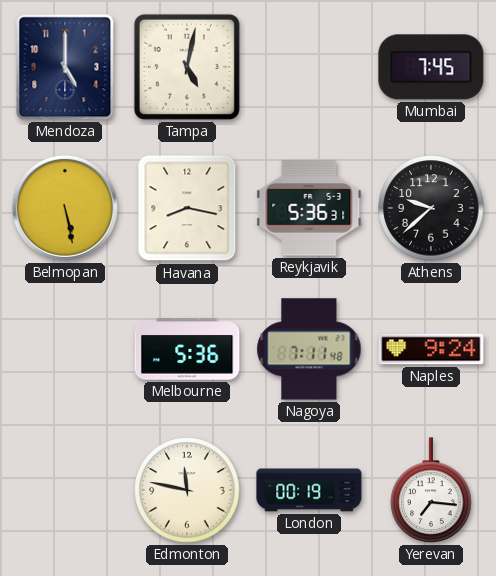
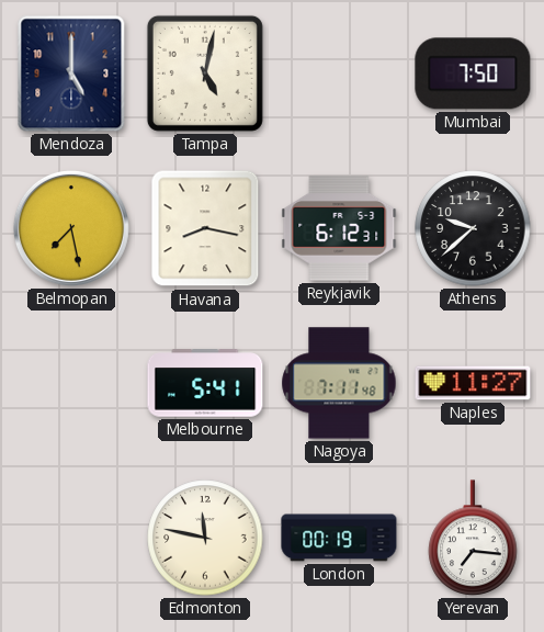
Mumbai: 7:45 -> 7:50 (473, 74)
Belmopan: 5:28 -> 7:28 (71, 228)
Reykjavik: 5:36 -> 6:12 (339, 228)
Melbourne: 5:36 -> 5:41 (205, 383)
Naples: 9:24 -> 11:27 (473, 383)
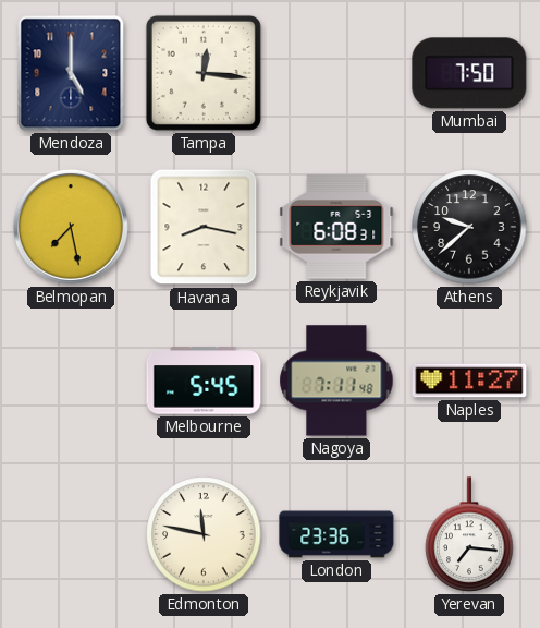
Tampa: 5:02 -> 12:16 (204, 73)
Reykjavik: 6:12 -> 6:08 (336, 227)
Melbourne: 5:41 -> 5:45 (204, 381)
London: 00:19 -> 23:36 (336, 534)
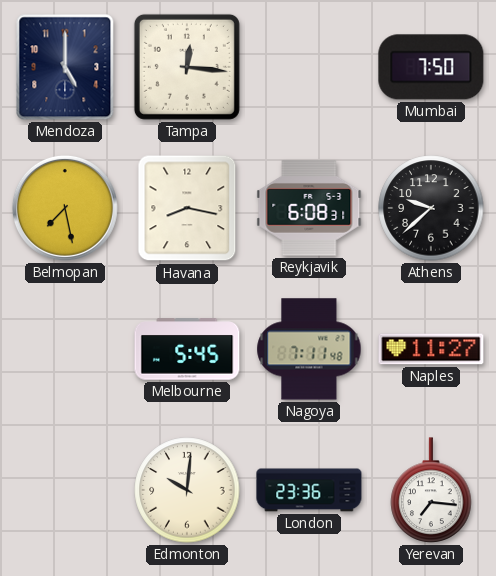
Edmonton: 11:47 -> 10:01 (187, 490)
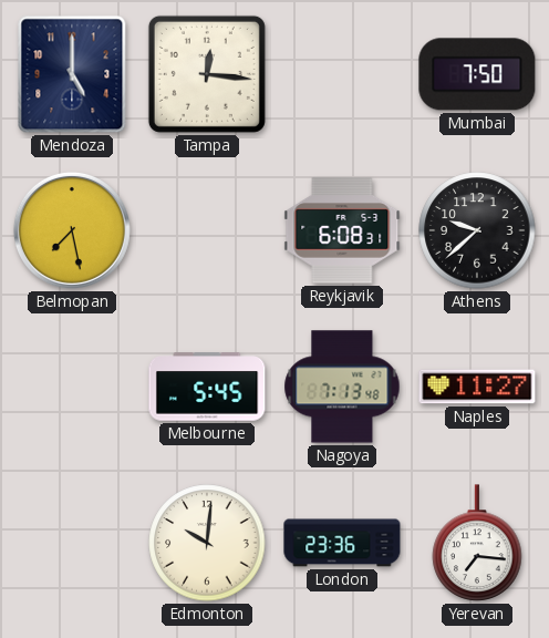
Havana: 8:17 -> none (187, 208)
Nagoya: 7:11 -> 7:13 (342, 387)
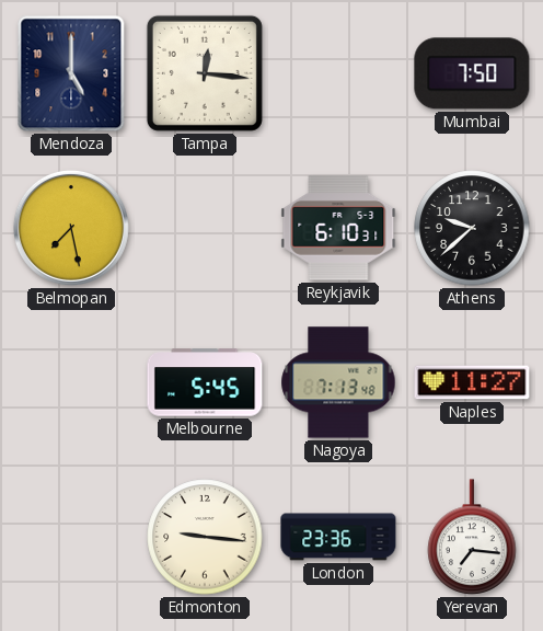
Reykjavik: 6:08 -> 6:10 (338, 228)
Edmonton: 10:01 -> 9:16 (205, 537)
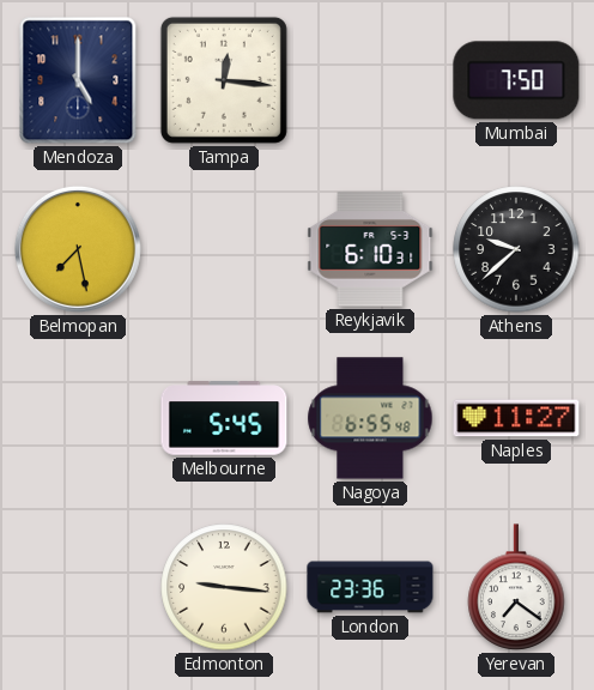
Nagoya: 7:13 -> 6:55 (370, 418)
Yerevan: 7:16 -> 7:21 (516, 587)
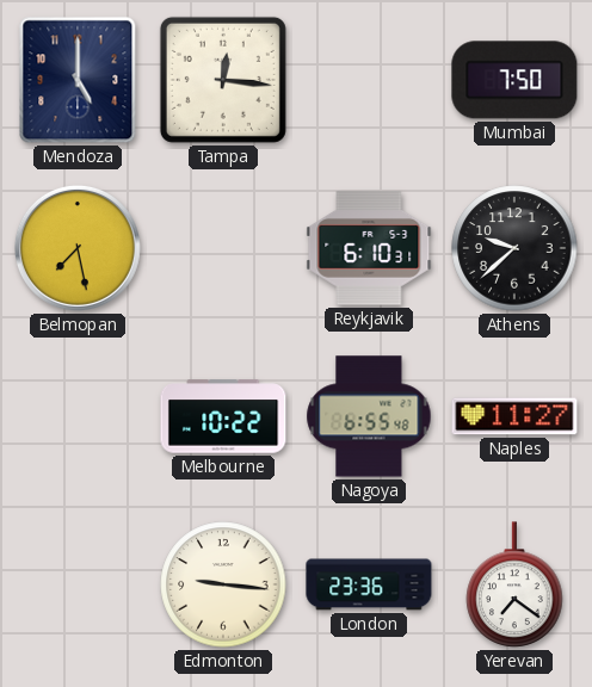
Melbourne: 5:45 -> 10:22 (223, 416)
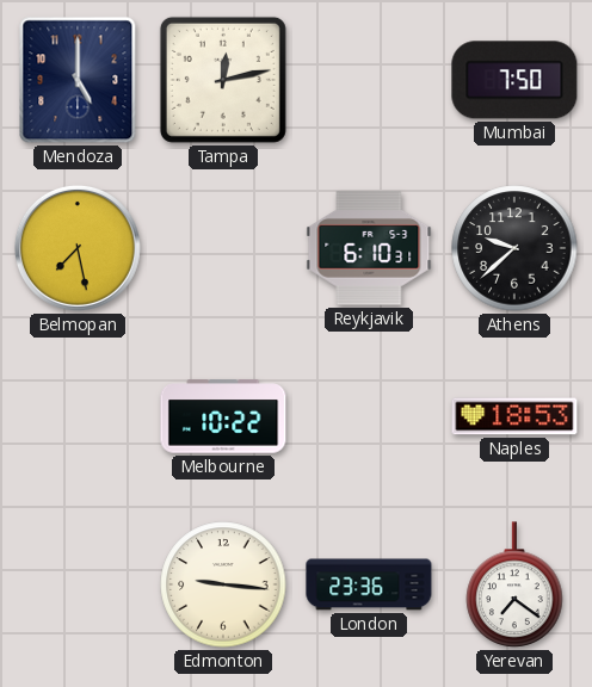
Tampa: 12:16 -> 12:13 (223, 80)
Nagoya: 6:55 -> none (369, 416)
Naples: 11:27 -> 18:53 (514, 416)
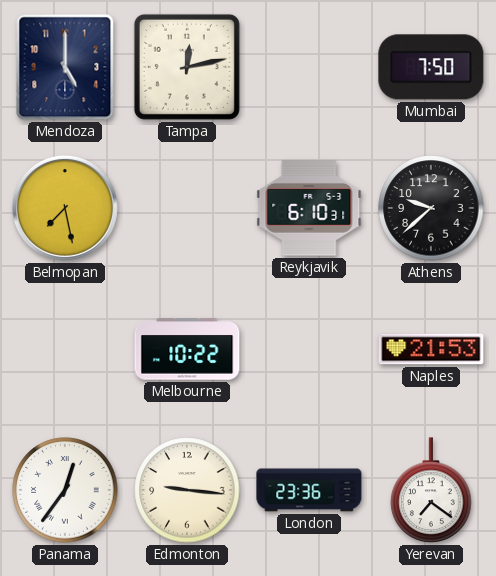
Naples: 18:53 -> 21:53 (431, 349)
Panama: none -> 12:36 (65, 490)
